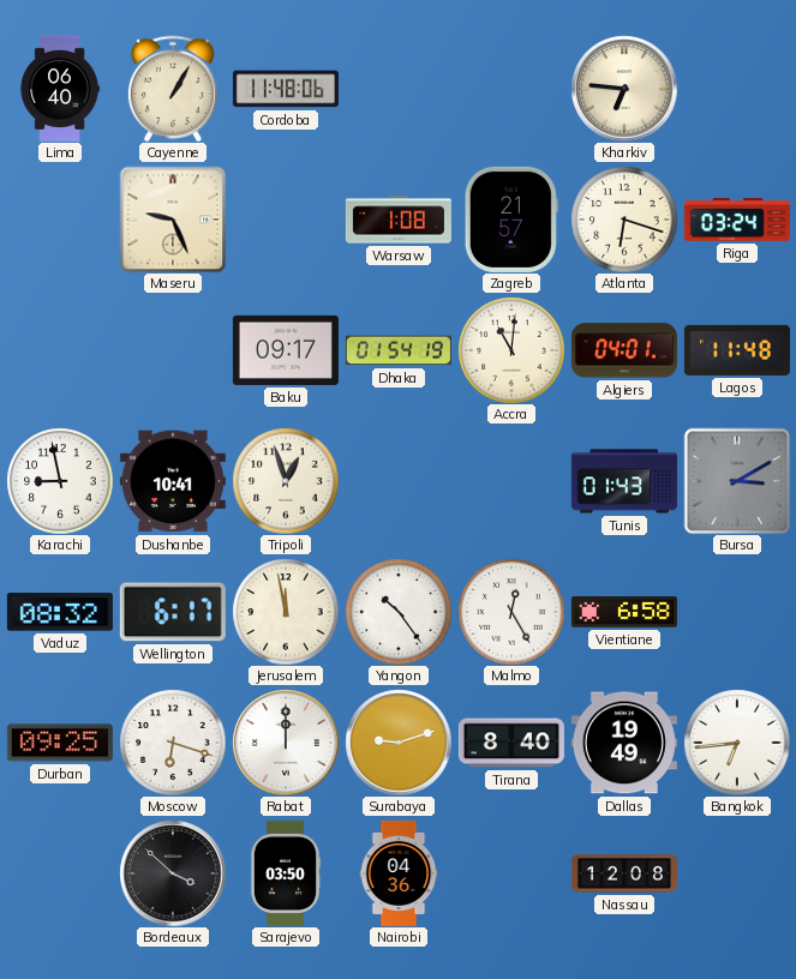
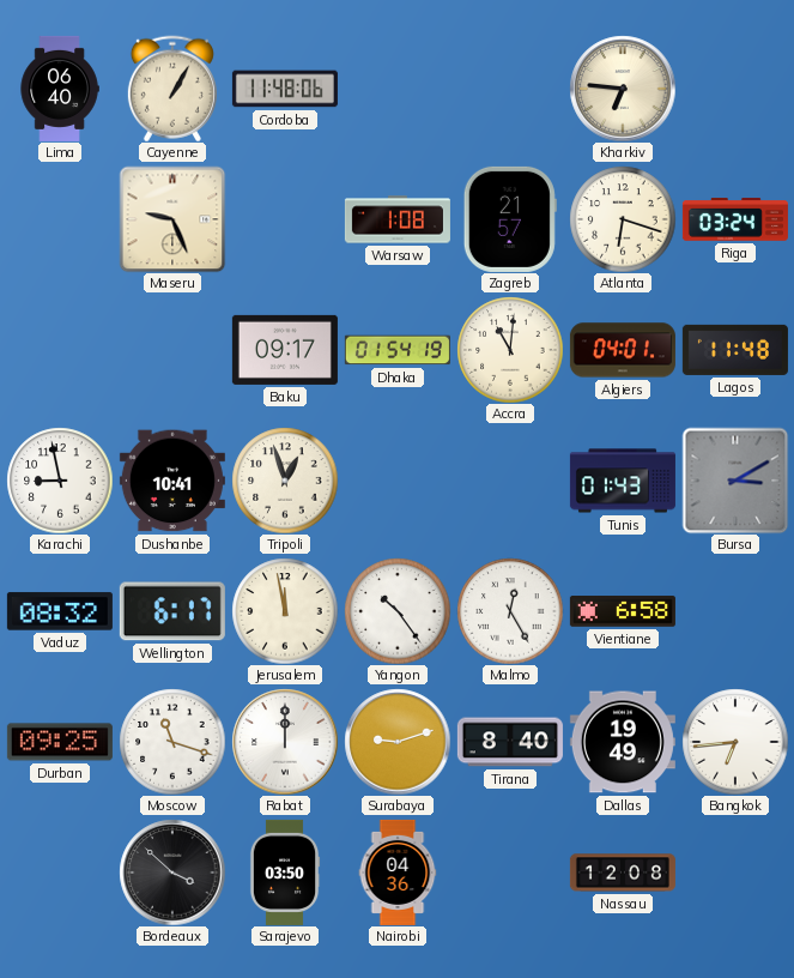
Moscow: 6:18 -> 11:18 (172, 742)
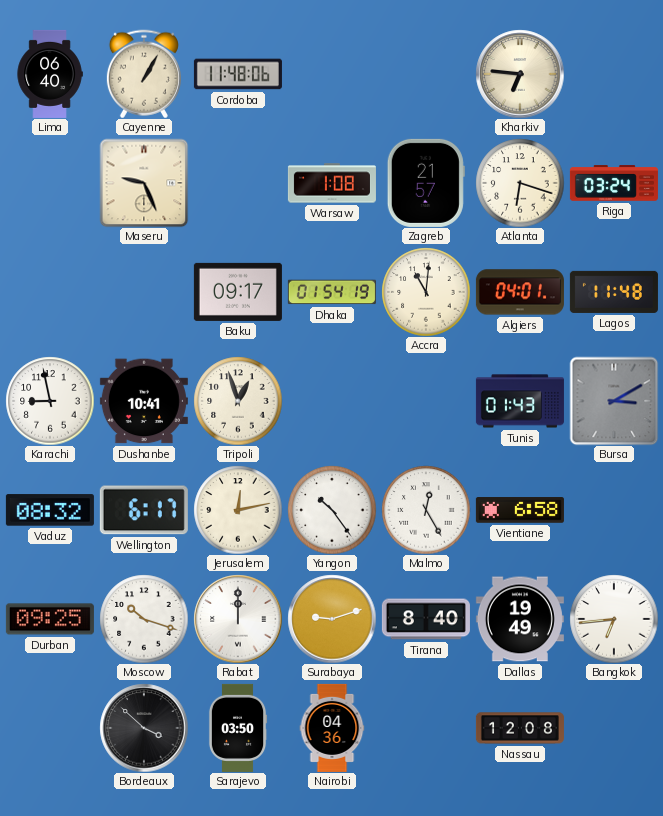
Jerusalem: 11:58 -> 12:13 (238, 510)
Moscow: 11:18 -> 10:18 (144, 619)
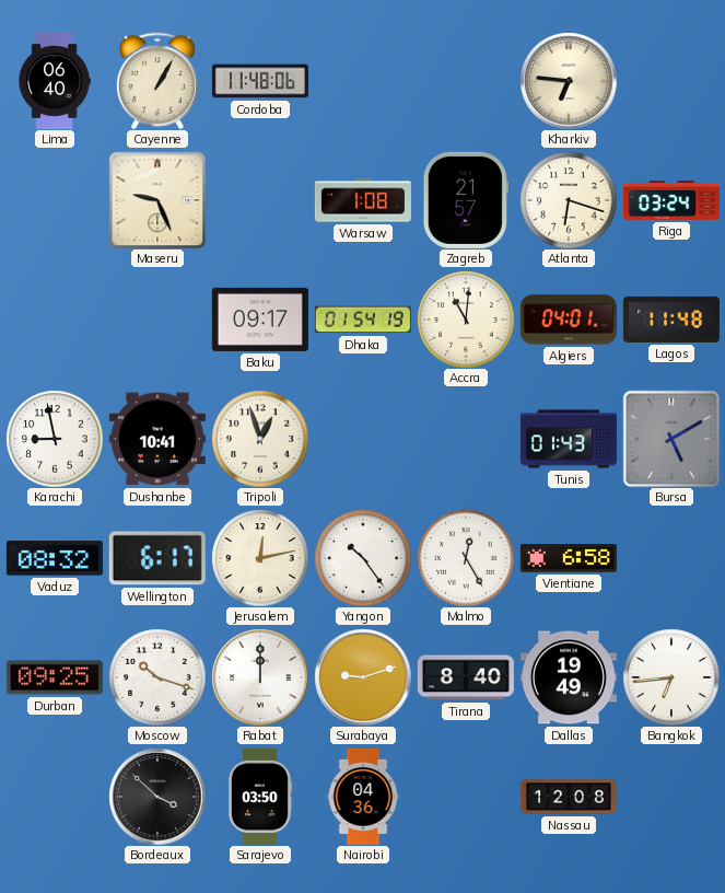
Bursa: 3:10 -> 5:10 (671, 439)
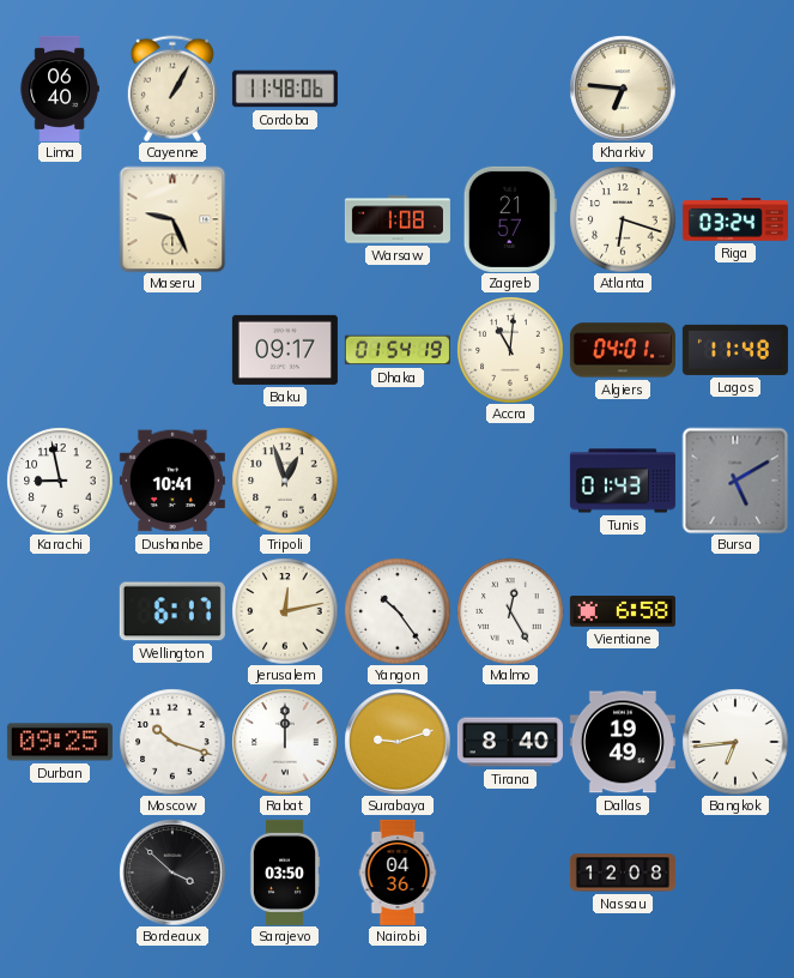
Vaduz: 08:32 -> none (55, 558)
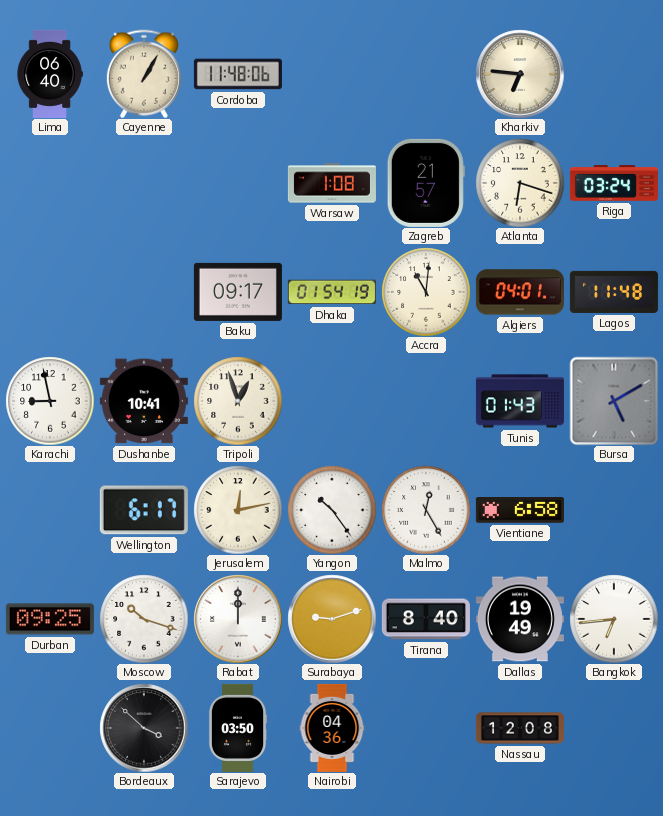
Maseru: 9:26 -> none (172, 219)
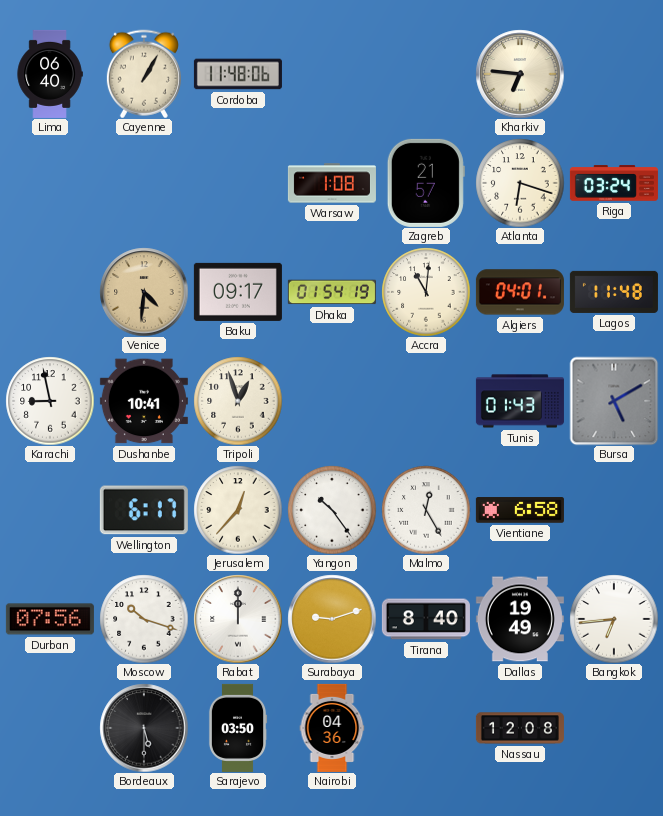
Venice: none -> 4:31 (144, 292)
Jerusalem: 12:13 -> 12:37 (238, 510)
Durban: 09:25 -> 07:56 (50, 619)
Bordeaux: 3:52 -> 5:30 (144, 728)
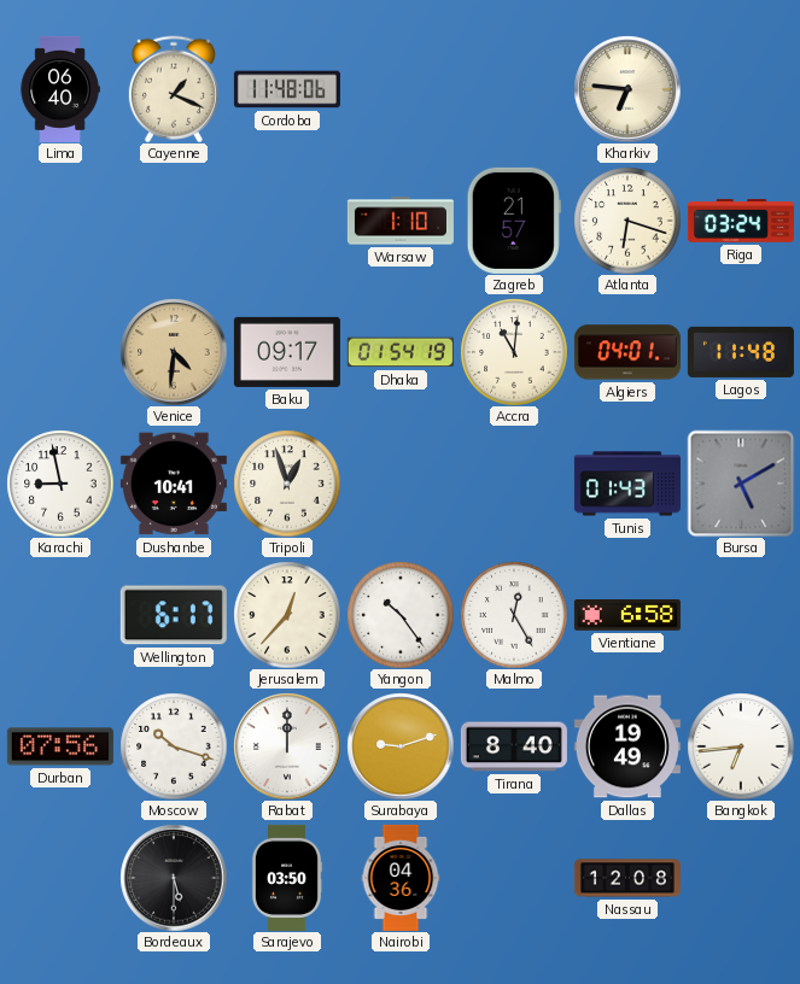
Cayenne: 1:05 -> 1:19 (174, 89)
Warsaw: 1:08 -> 1:10 (401, 221)
